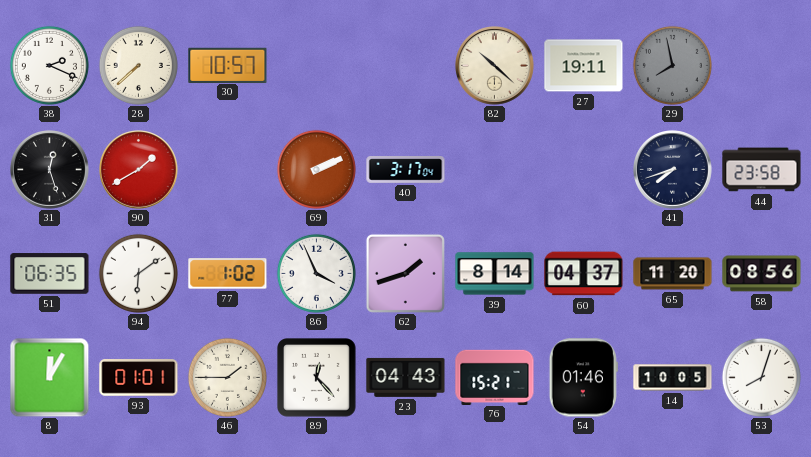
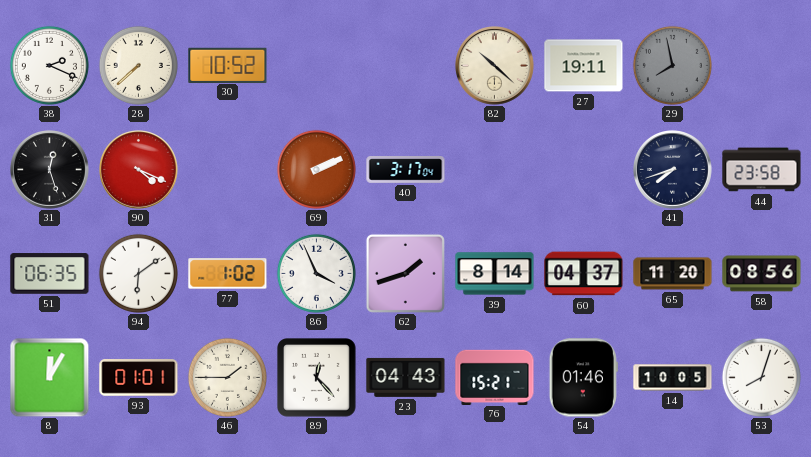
30: 10:57 -> 10:52 (228, 65)
90: 1:40 -> 4:19 (139, 170)
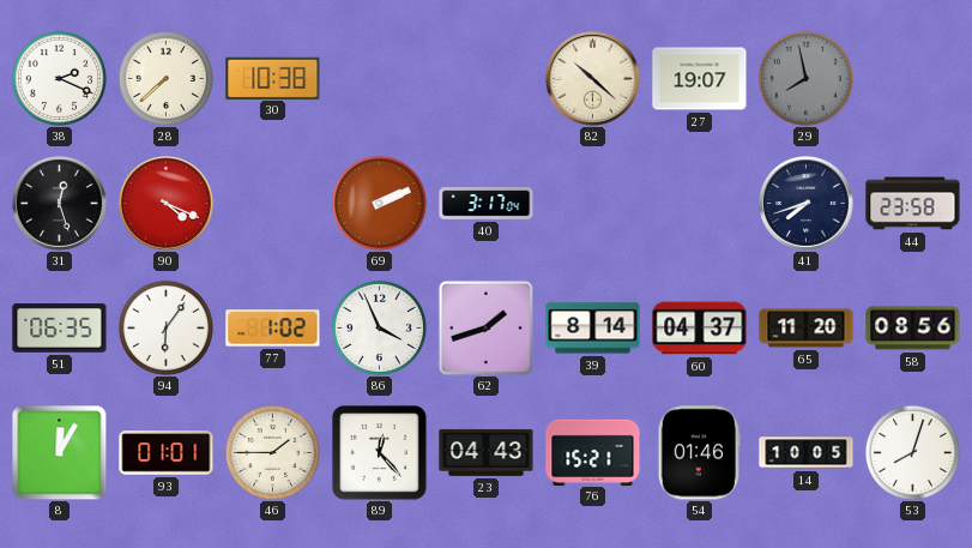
30: 10:52 -> 10:38 (273, 78)
27: 19:11 -> 19:07 (700, 79)
94: 6:09 -> 6:06 (165, 327)
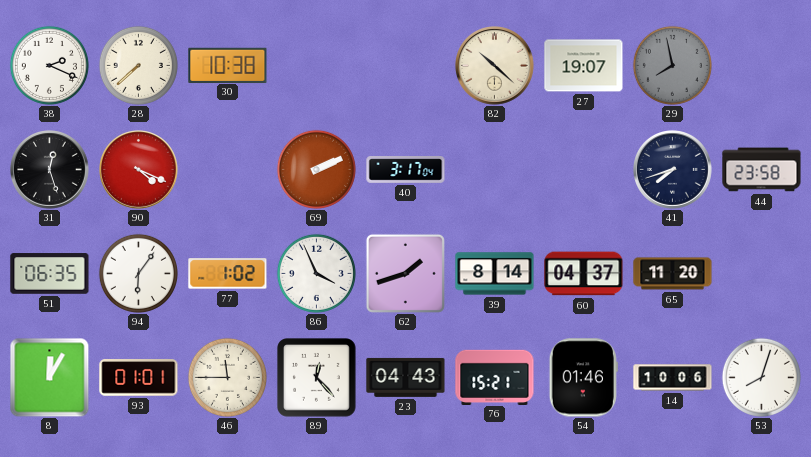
58: 08:56 -> none (913, 329)
46: 1:45 -> 11:45 (227, 377)
14: 10:05 -> 10:06 (673, 378)
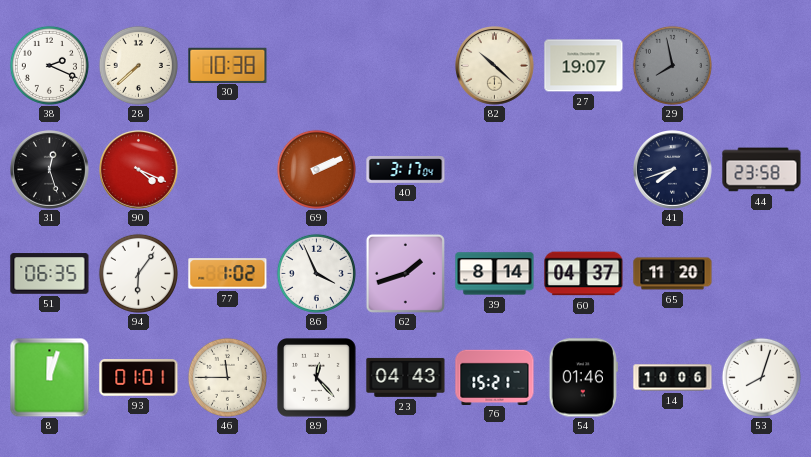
8: 12:05 -> 12:03 (49, 377)
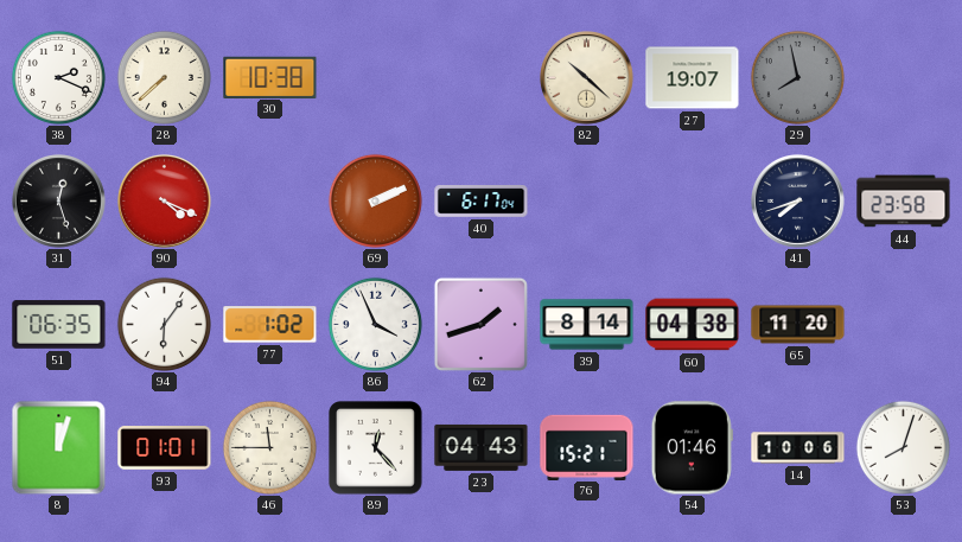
40: 3:17 -> 6:17 (482, 202)
60: 04:37 -> 04:38 (693, 325)
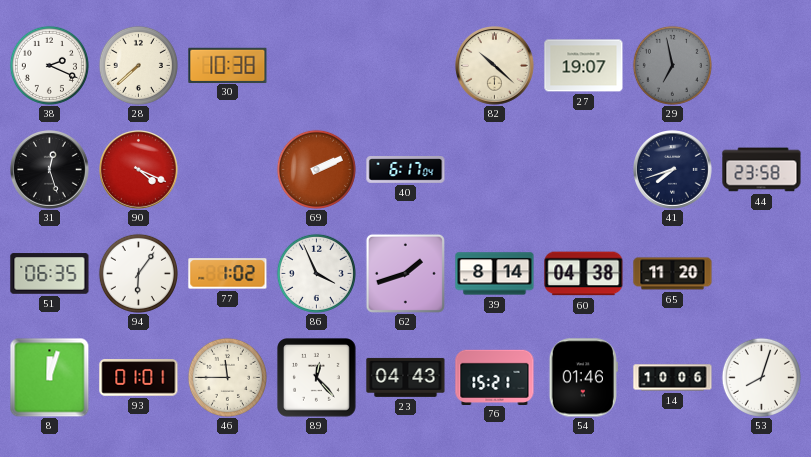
29: 7:58 -> 6:58 (672, 65)
